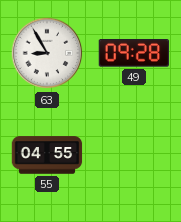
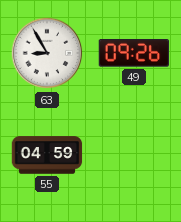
49: 09:28 -> 09:26 (134, 53)
55: 04:55 -> 04:59 (47, 155)
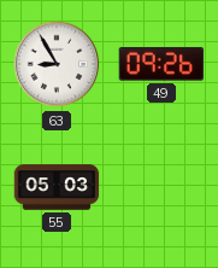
55: 04:59 -> 05:03 (57, 187)
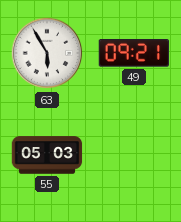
63: 8:55 -> 5:55 (47, 53)
49: 09:26 -> 09:21 (134, 53)
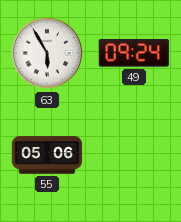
49: 09:21 -> 09:24 (134, 53)
55: 05:03 -> 05:06 (47, 155)
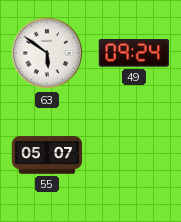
63: 5:55 -> 5:51 (47, 53)
55: 05:06 -> 05:07 (47, 155)
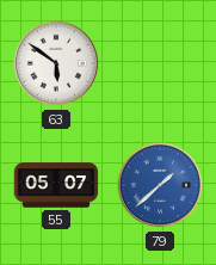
49: 09:24 -> none (134, 53)
79: none -> 1:38 (160, 185)
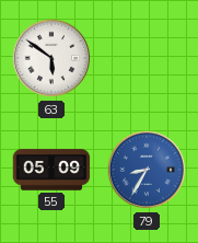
55: 05:07 -> 05:09 (51, 170)
79: 1:38 -> 8:35 (147, 170)
